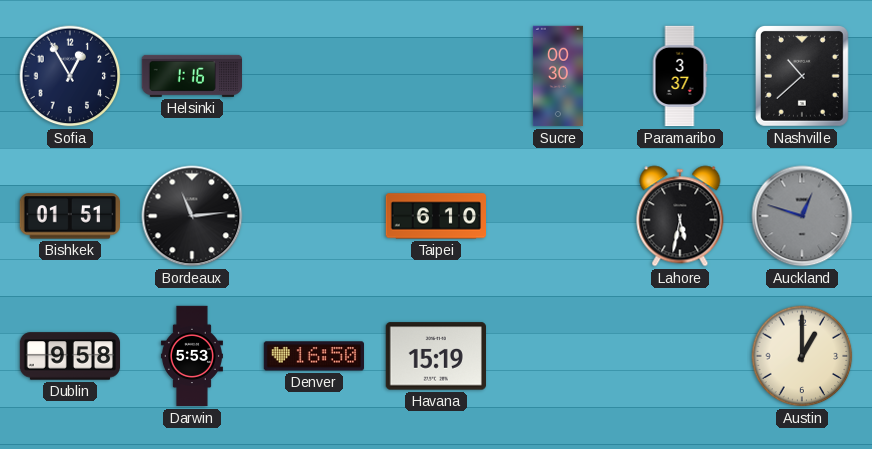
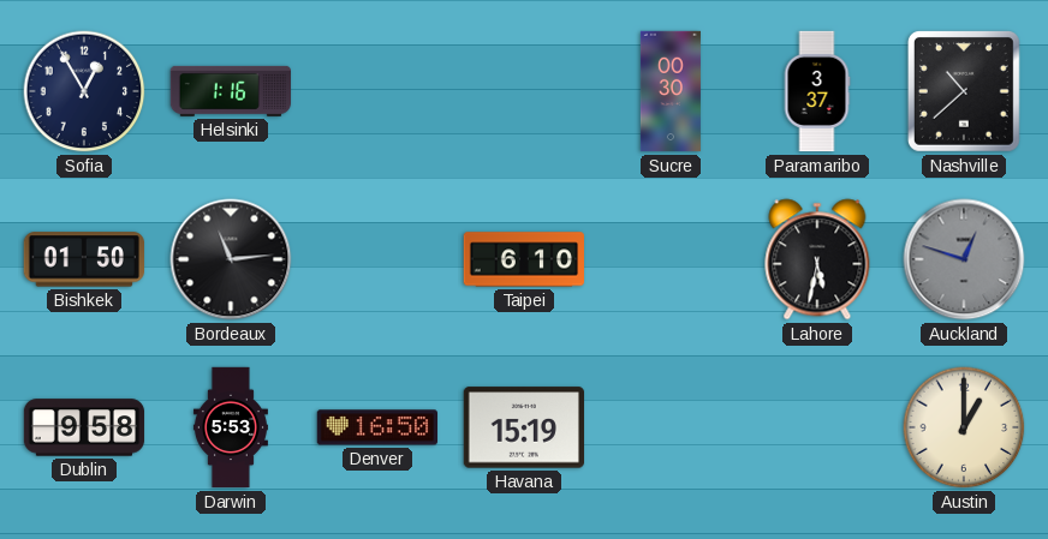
Bishkek: 01:51 -> 01:50 (83, 259)
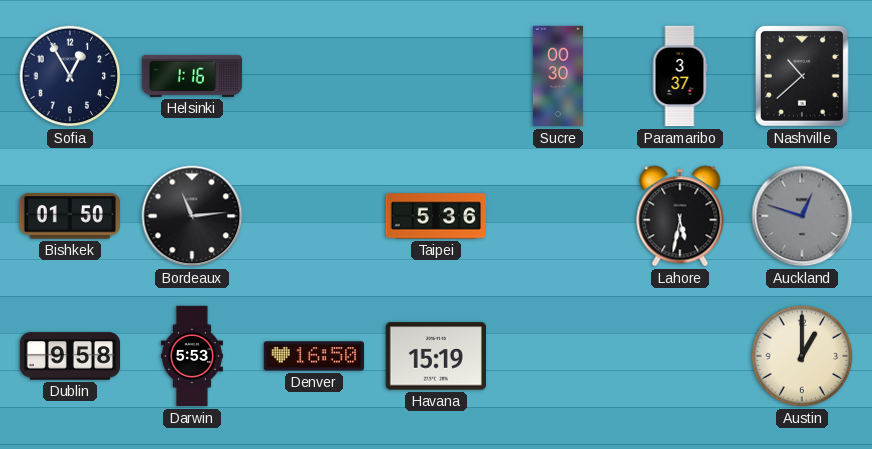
Taipei: 6:10 -> 5:36 (435, 216)
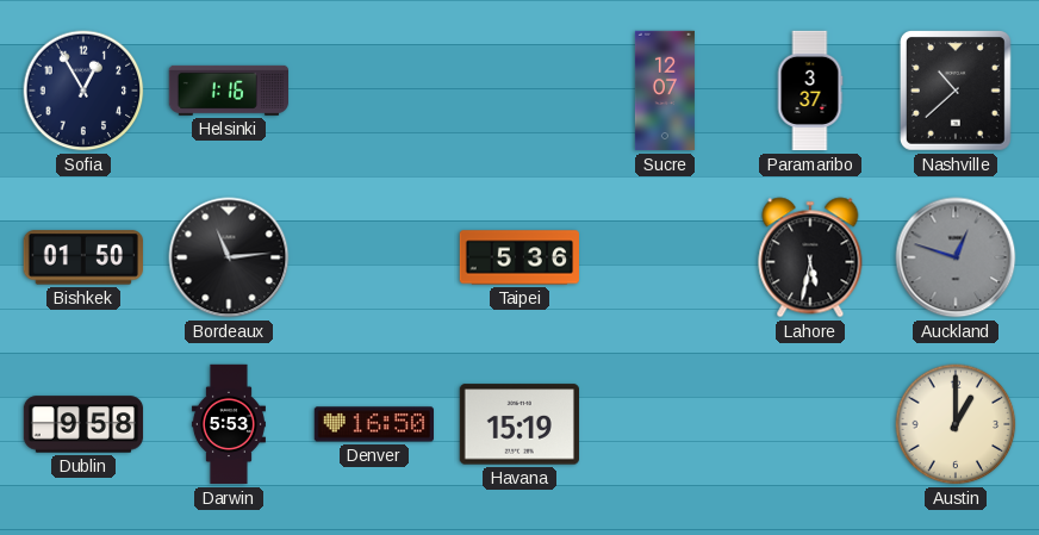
Sucre: 00:30 -> 12:07 (665, 91)
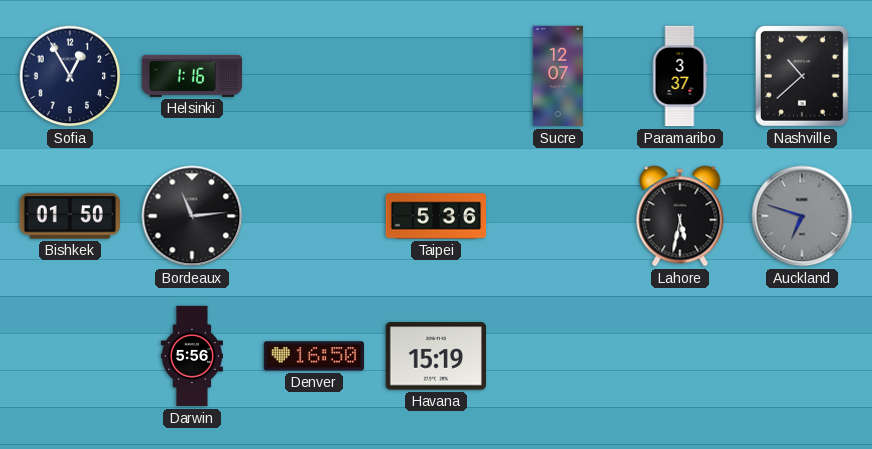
Auckland: 12:48 -> 6:48 (802, 216)
Dublin: 9:58 -> none (83, 424)
Darwin: 5:53 -> 5:56 (192, 356)
Austin: 1:00 -> none (956, 424)
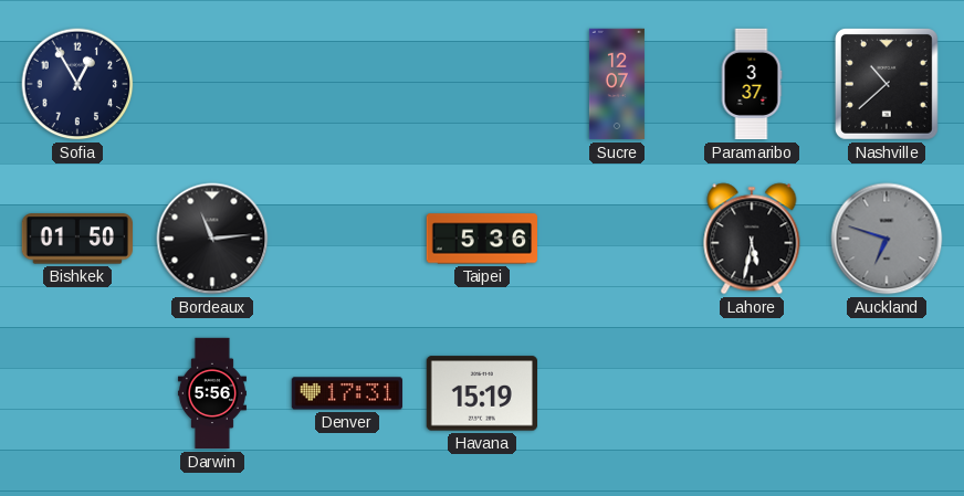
Helsinki: 1:16 -> none (191, 76)
Denver: 16:50 -> 17:31 (346, 393)
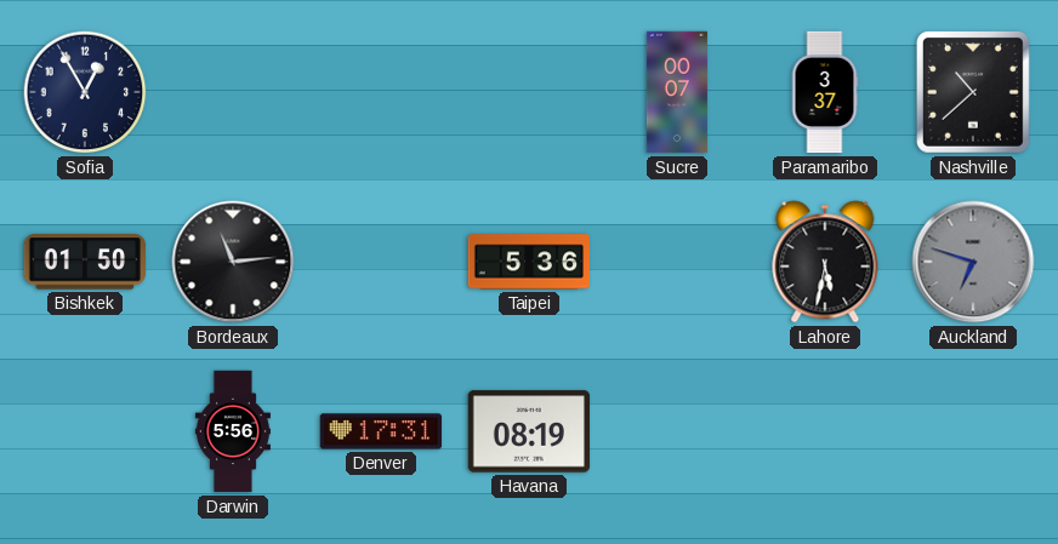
Sucre: 12:07 -> 00:07 (677, 92)
Havana: 15:19 -> 08:19 (528, 431)
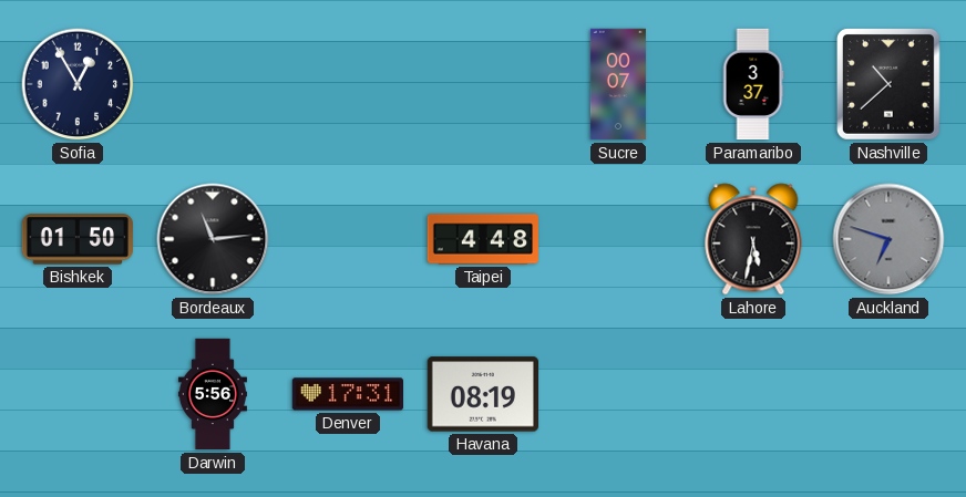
Taipei: 5:36 -> 4:48 (482, 239)
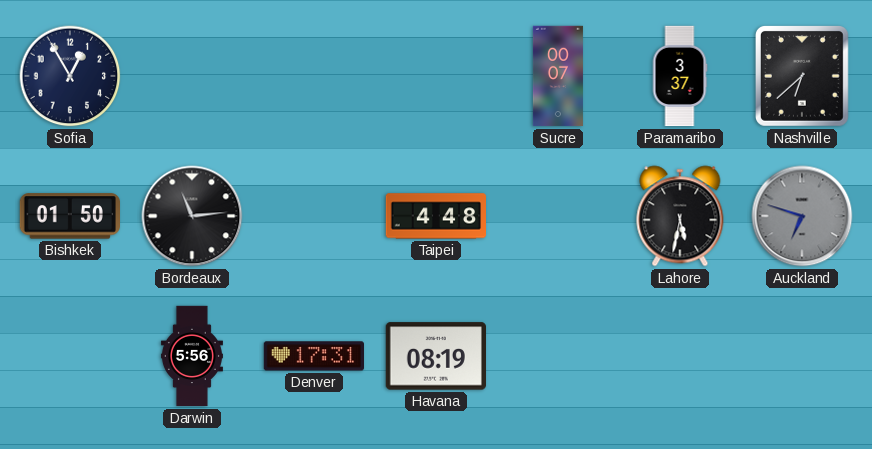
Nashville: 10:38 -> 6:38 (802, 76)
